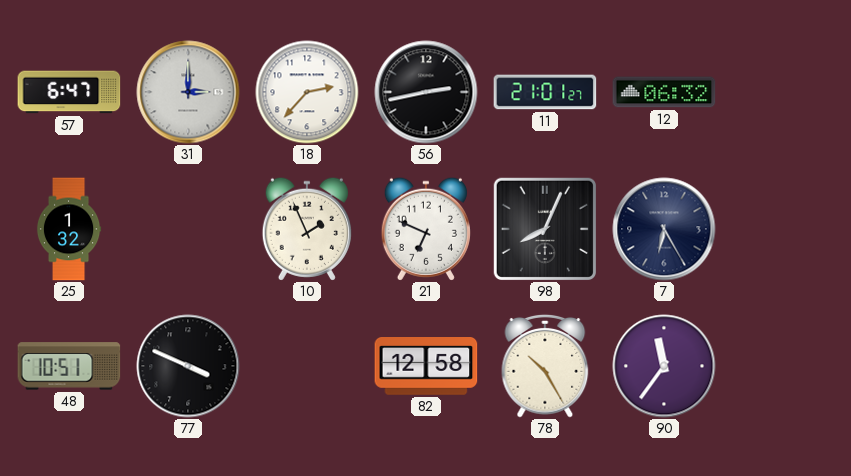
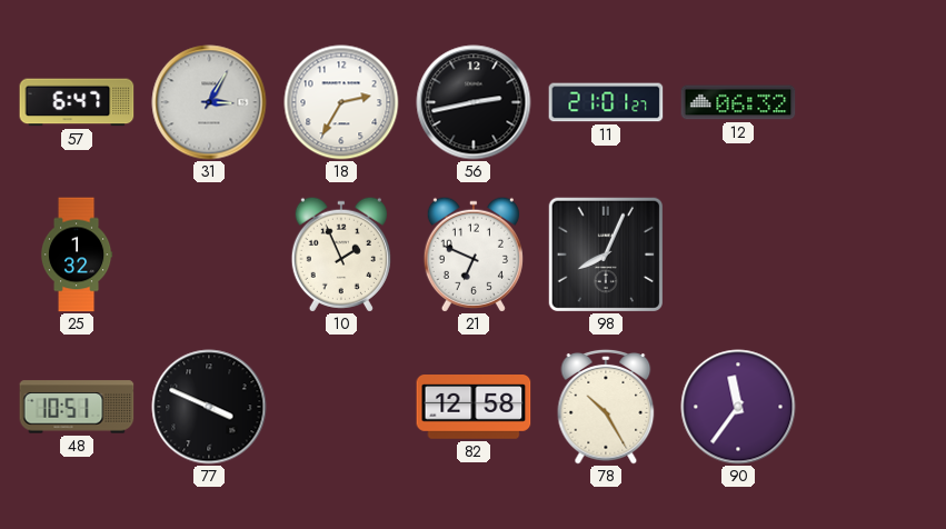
31: 3:00 -> 3:05 (209, 102)
18: 2:37 -> 2:35 (341, 102)
7: 6:25 -> none (664, 229)
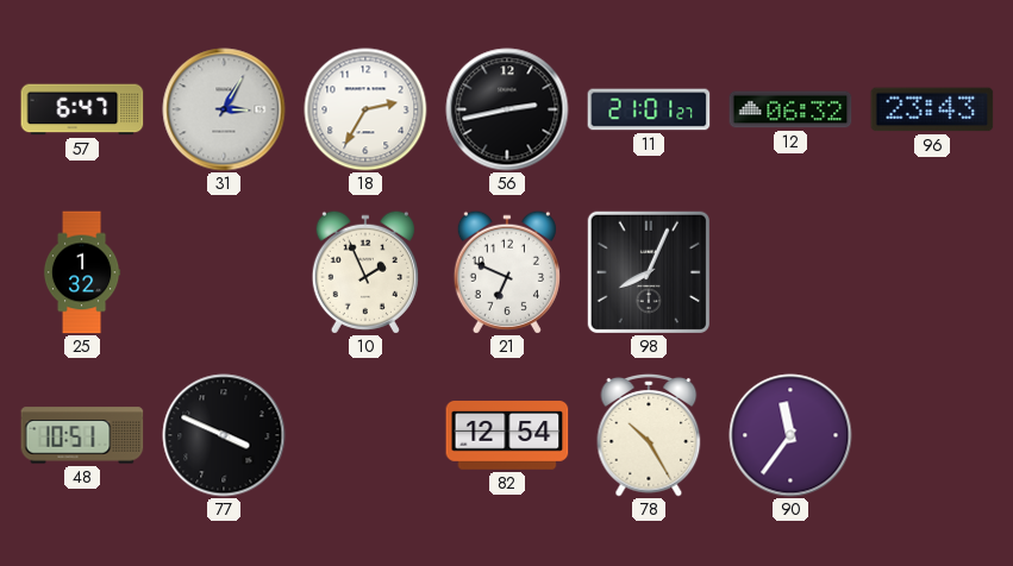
96: none -> 23:43 (932, 109)
82: 12:58 -> 12:54 (507, 436)
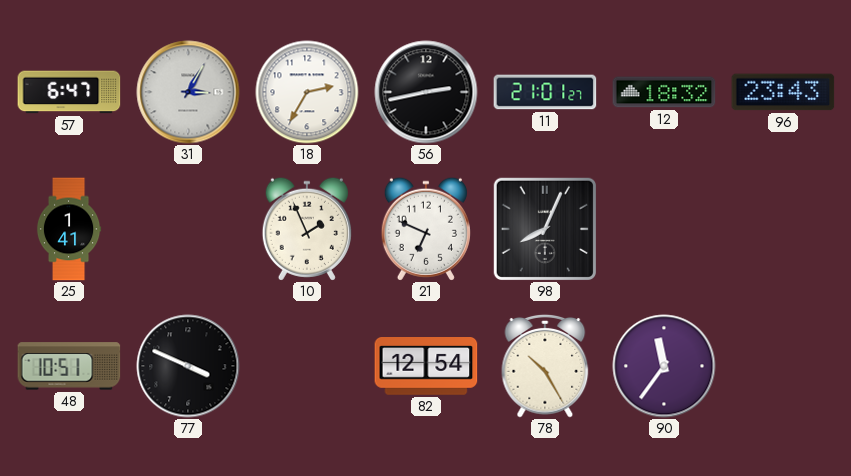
12: 06:32 -> 18:32 (664, 92)
25: 1:32 -> 1:41 (69, 229)
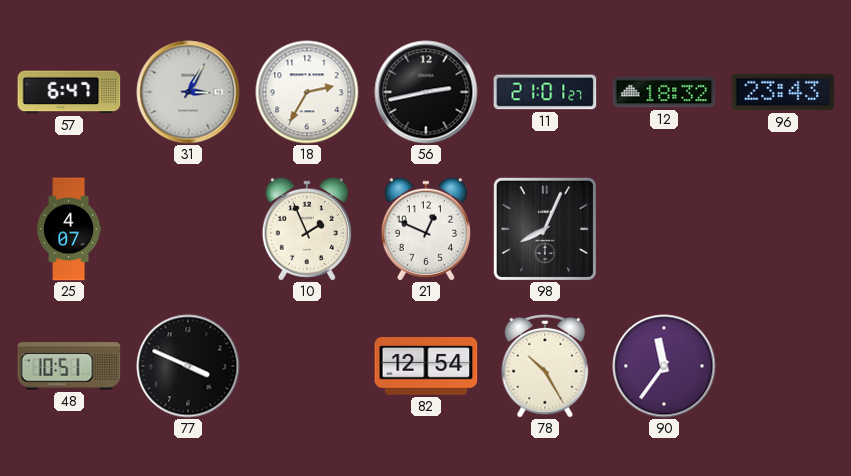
25: 1:41 -> 4:07 (69, 229)
21: 6:49 -> 12:49 (426, 229)
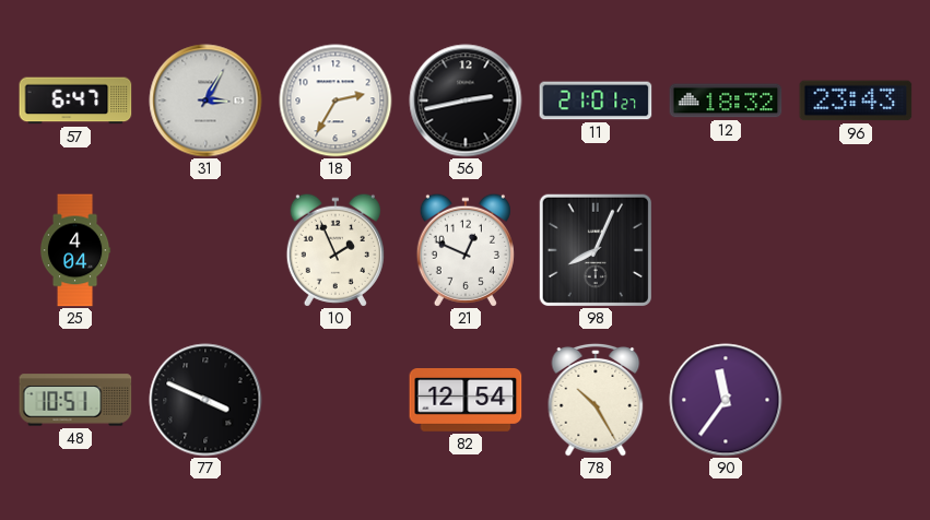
25: 4:07 -> 4:04 (75, 250)
